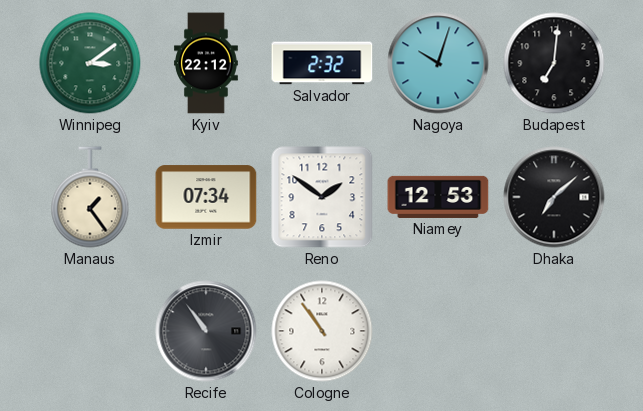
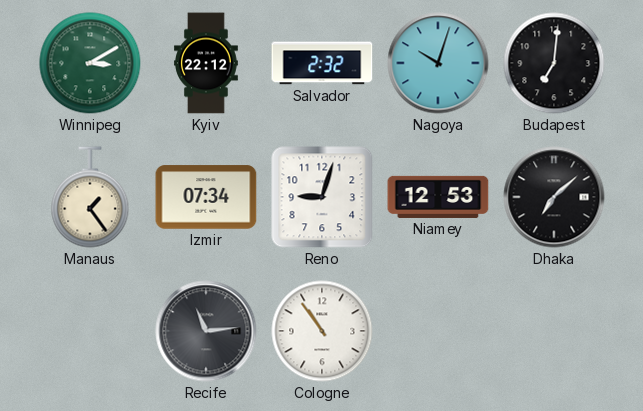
Winnipeg: 3:09 -> 3:10 (90, 63)
Reno: 1:51 -> 9:03 (322, 197)
Recife: 10:54 -> 11:14 (206, 331)
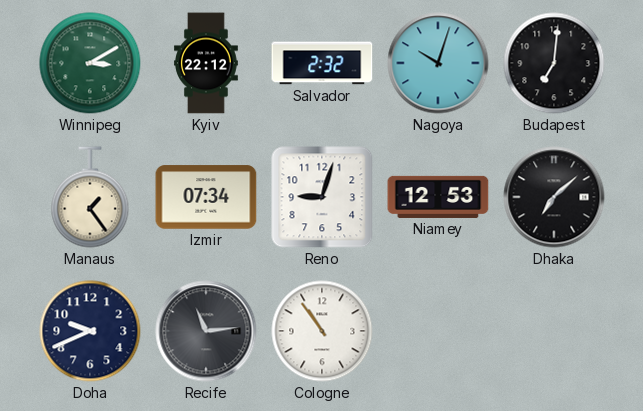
Doha: none -> 9:41 (90, 331)
